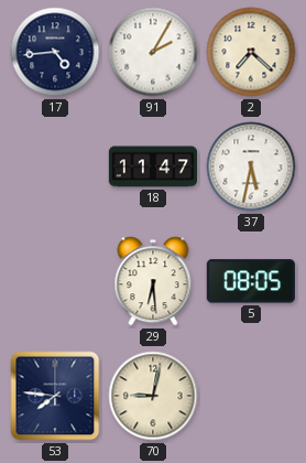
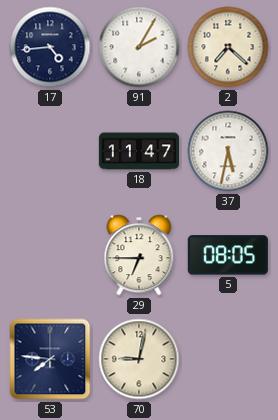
29: 6:29 -> 6:45 (139, 255)
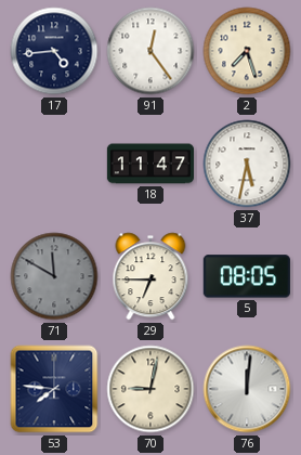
91: 2:05 -> 12:24 (150, 51)
2: 7:22 -> 7:27 (247, 51)
71: none -> 11:50 (54, 276)
76: none -> 12:01 (247, 389)
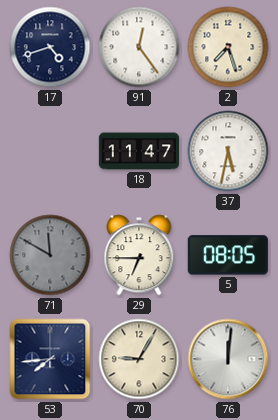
17: 4:44 -> 4:42 (50, 47)
53: 7:46 -> 7:44 (50, 359)
70: 9:02 -> 9:05 (139, 359)
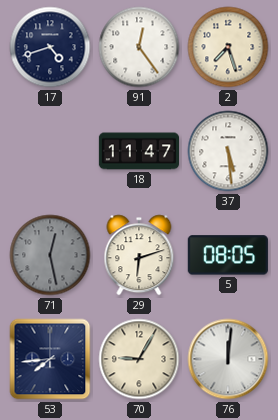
37: 5:32 -> 5:29 (228, 151)
71: 11:50 -> 12:28 (50, 255)
29: 6:45 -> 6:12 (139, 255)
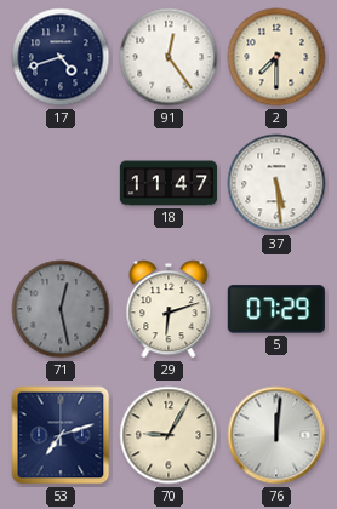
2: 7:27 -> 7:30 (276, 57)
5: 08:05 -> 07:29 (276, 309)
53: 7:44 -> 7:12 (61, 435)
